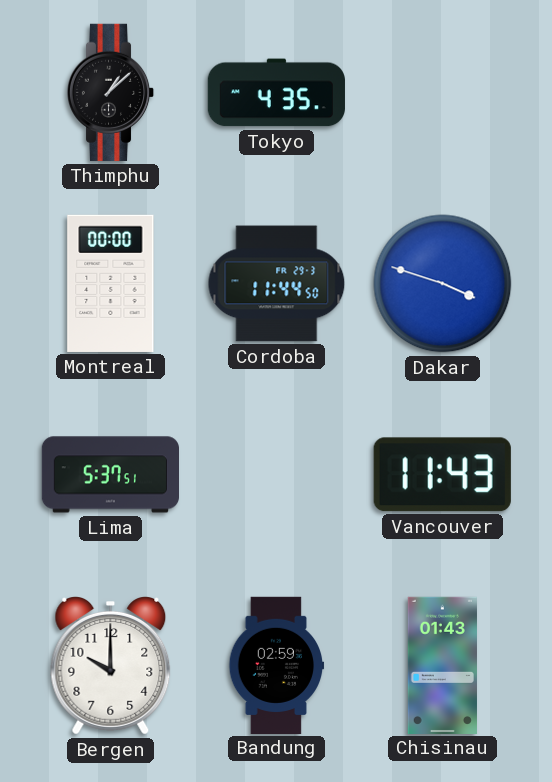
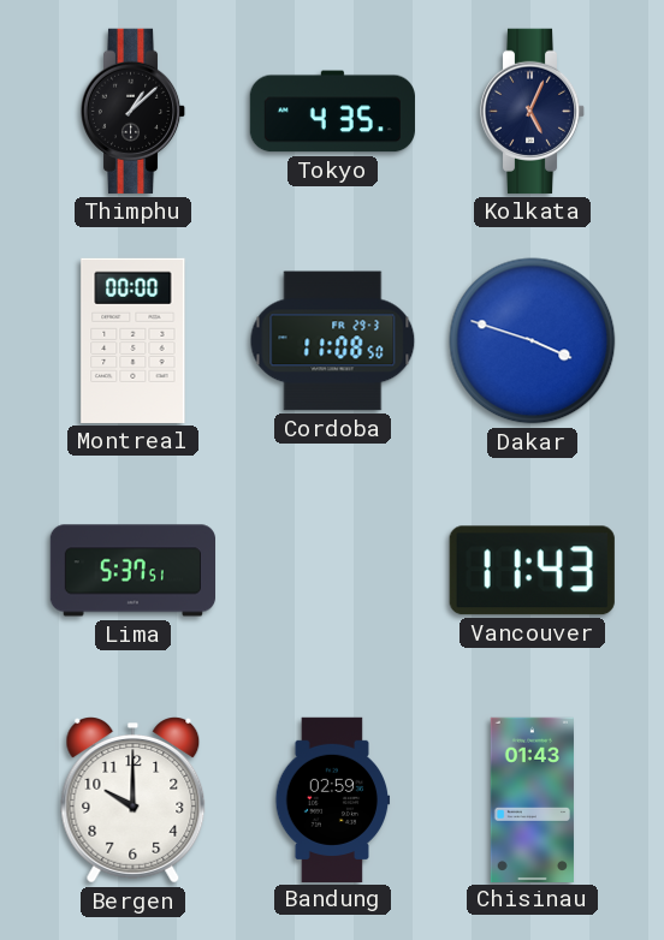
Kolkata: none -> 5:04 (533, 111)
Cordoba: 11:44 -> 11:08 (333, 341)
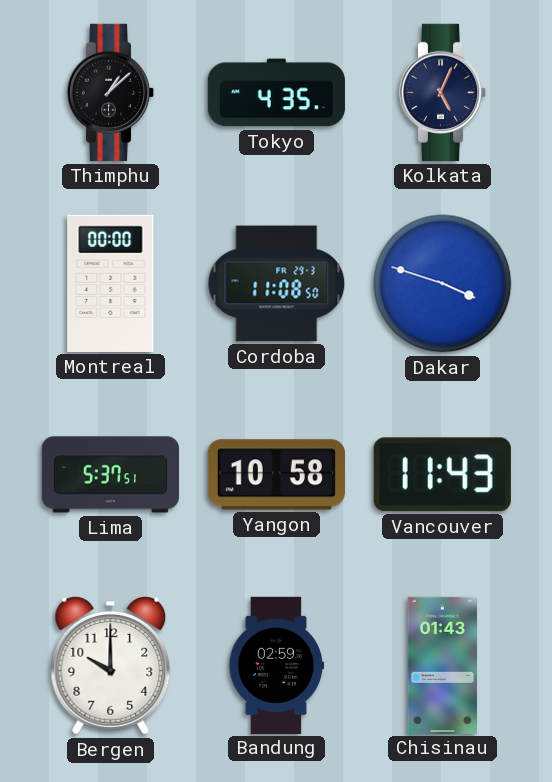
Yangon: none -> 10:58 (276, 475)
